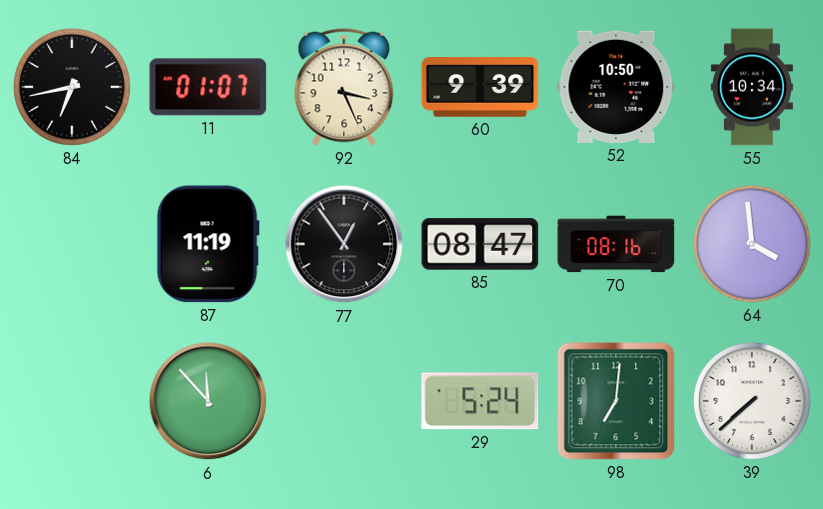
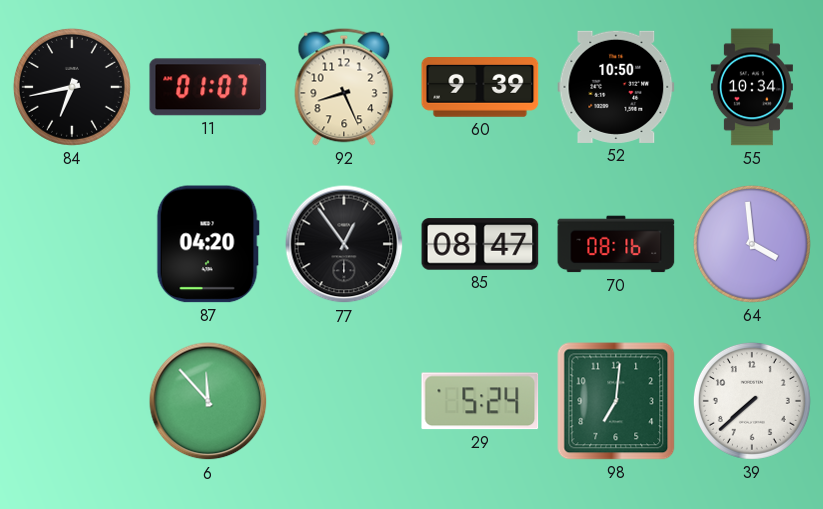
92: 3:26 -> 8:26 (344, 87)
87: 11:19 -> 04:20 (208, 244)
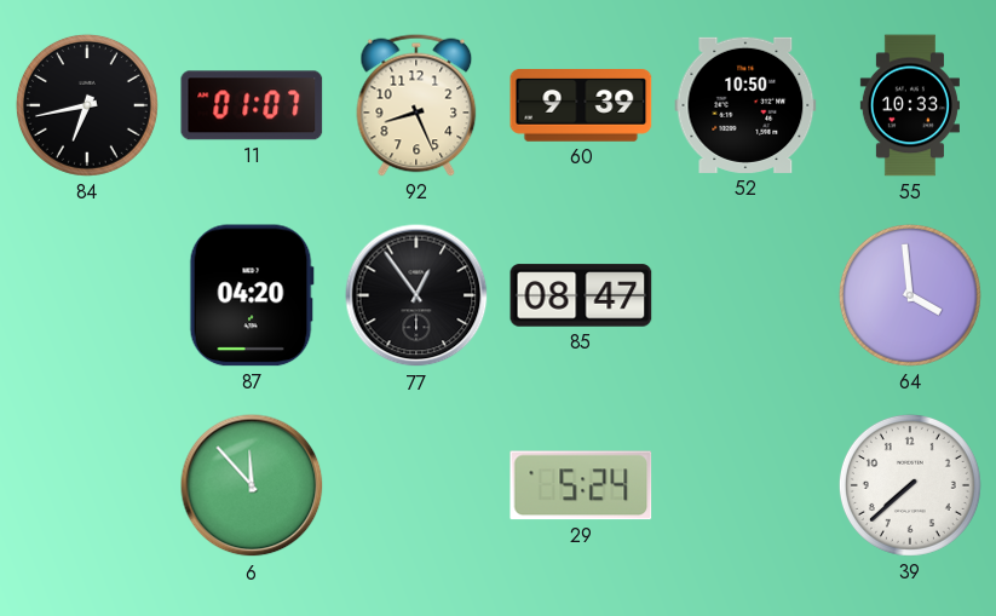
55: 10:34 -> 10:33 (910, 105)
70: 08:16 -> none (616, 244)
98: 7:01 -> none (616, 401)
